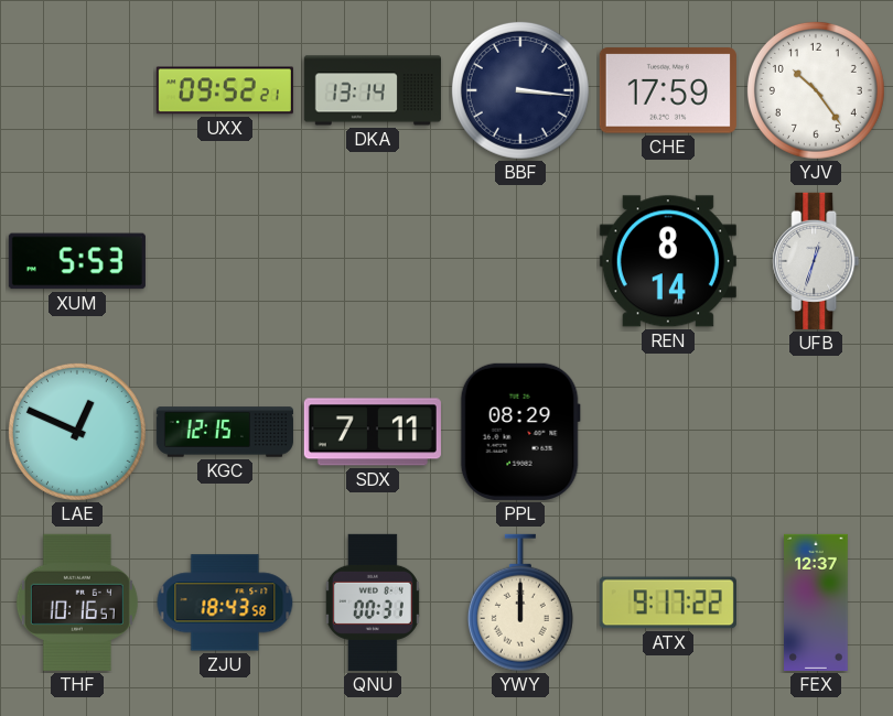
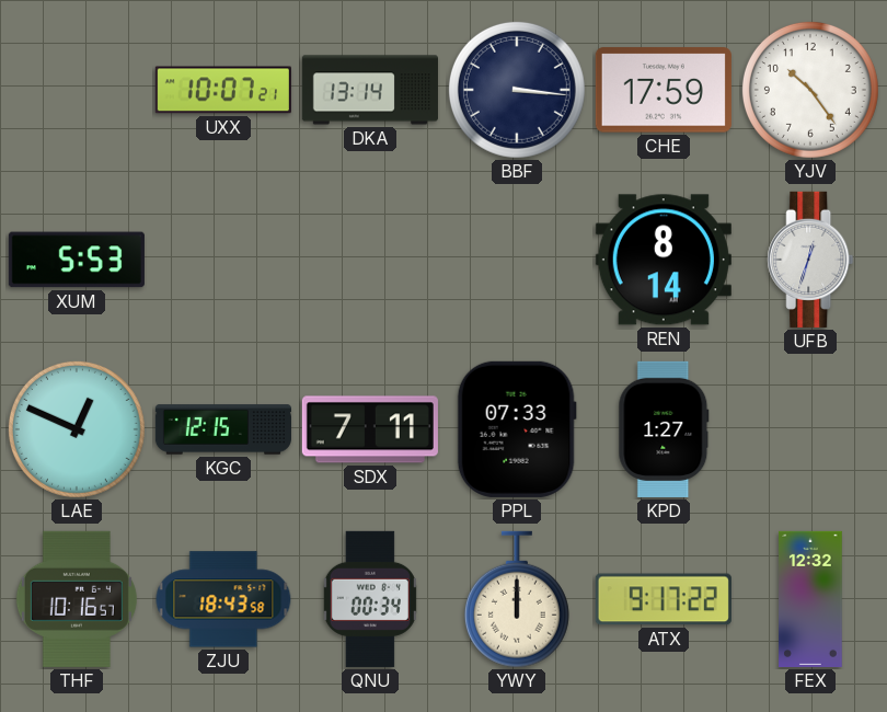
UXX: 09:52 -> 10:07 (223, 90)
PPL: 08:29 -> 07:33 (517, 429)
KPD: none -> 1:27 (664, 429)
QNU: 00:31 -> 00:34 (370, 599)
FEX: 12:37 -> 12:32 (810, 599)
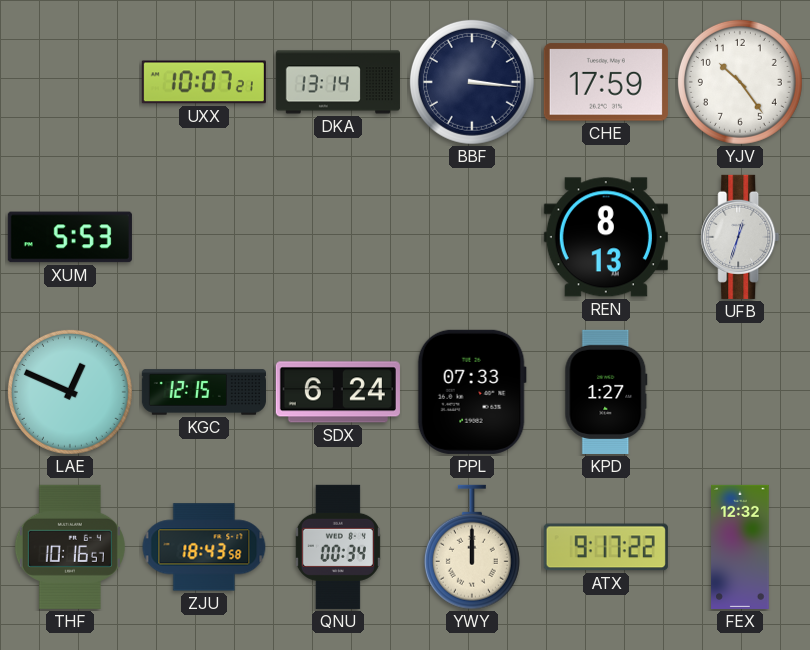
REN: 8:14 -> 8:13 (606, 237)
SDX: 7:11 -> 6:24 (338, 392)
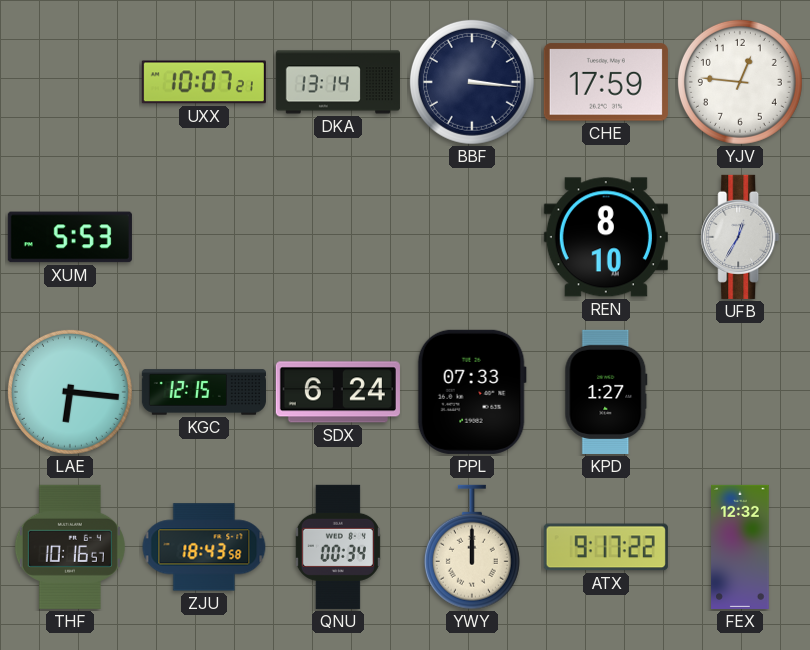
YJV: 10:24 -> 12:46 (740, 82)
REN: 8:13 -> 8:10 (606, 237)
UFB: 12:33 -> 12:35 (740, 237)
LAE: 12:49 -> 6:16 (70, 392)
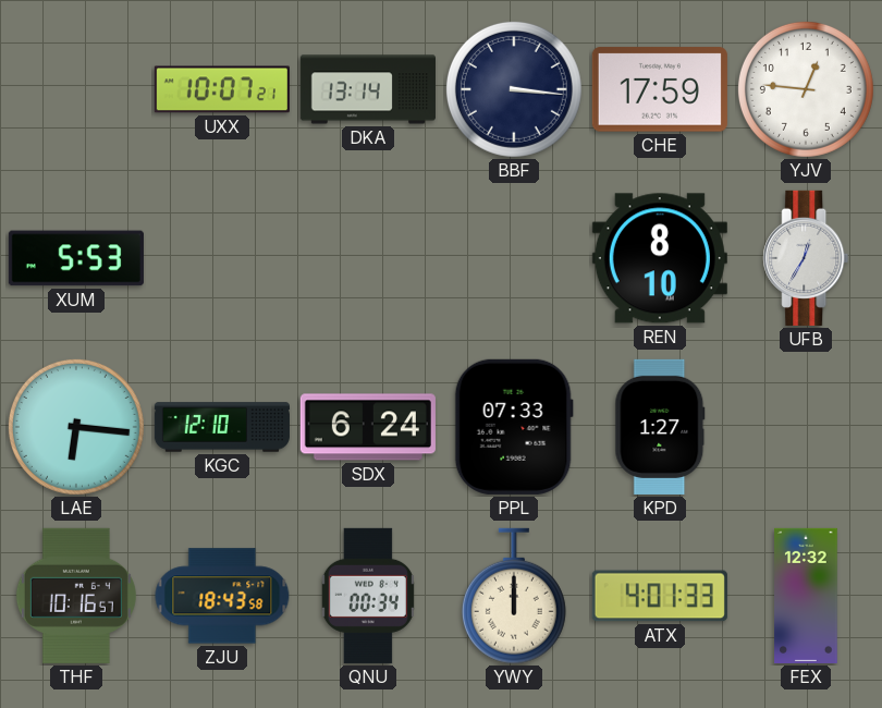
KGC: 12:15 -> 12:10 (222, 427)
ATX: 9:17 -> 4:01 (660, 596)
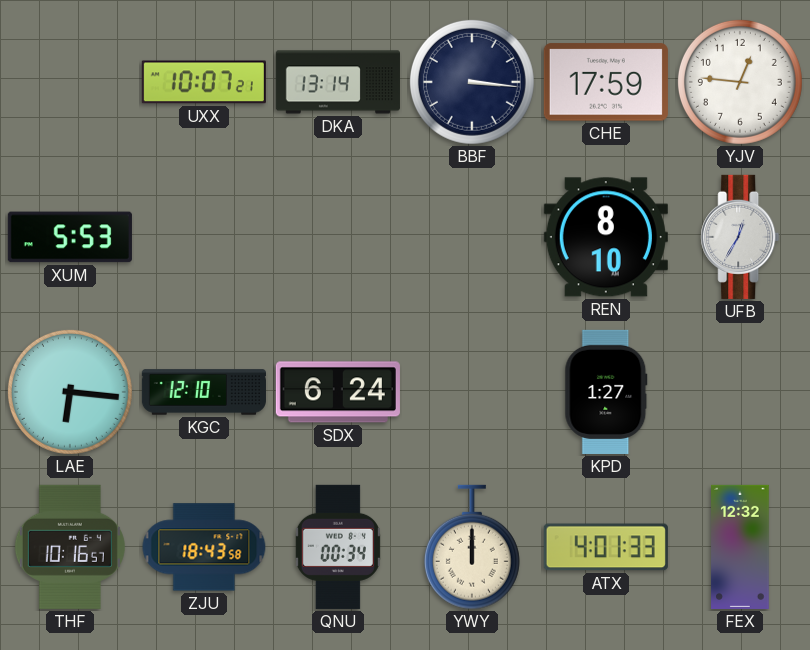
PPL: 07:33 -> none (514, 427)
